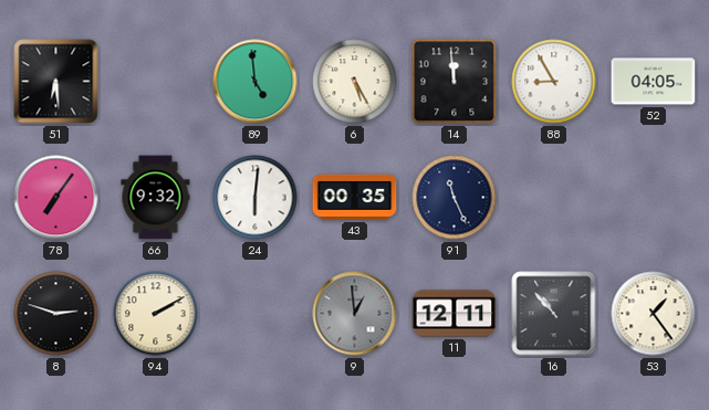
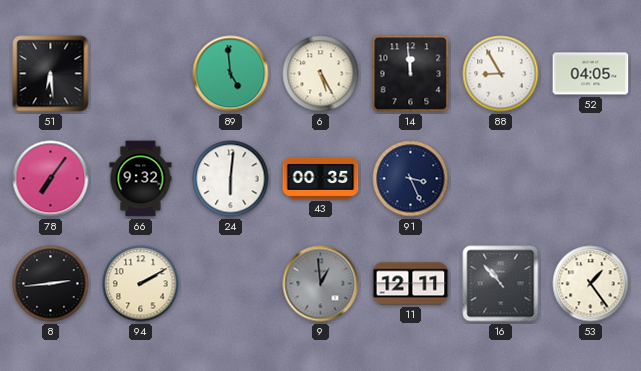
91: 11:26 -> 3:26 (411, 179)
8: 2:48 -> 2:44 (51, 284)
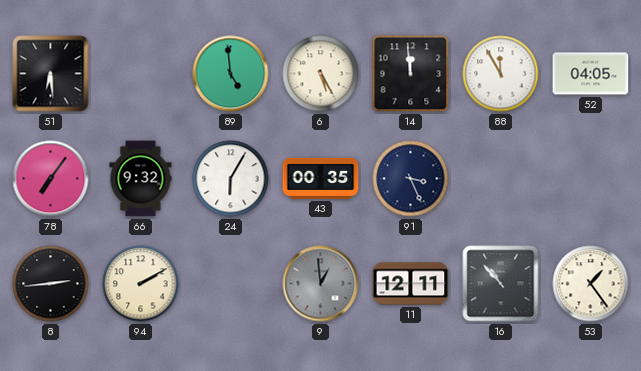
88: 8:55 -> 11:55 (501, 74)
24: 6:01 -> 6:05 (231, 179)
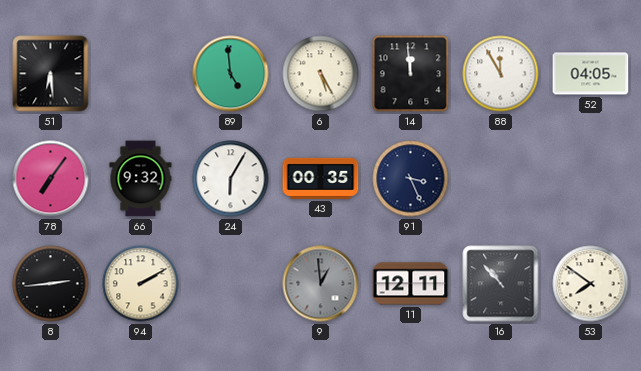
53: 1:24 -> 7:51 (591, 284)
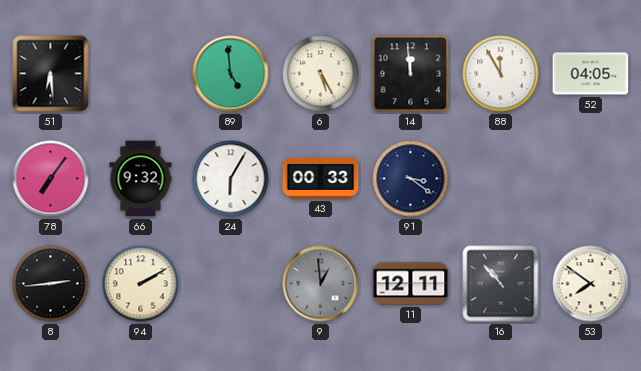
43: 00:35 -> 00:33 (321, 178)
91: 3:26 -> 3:21 (411, 179)
